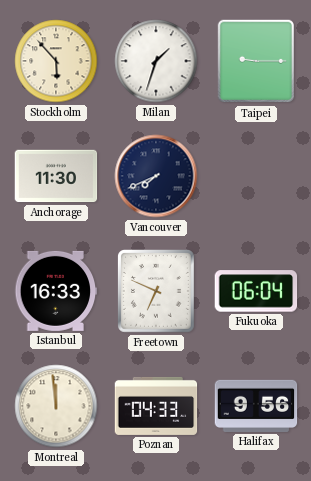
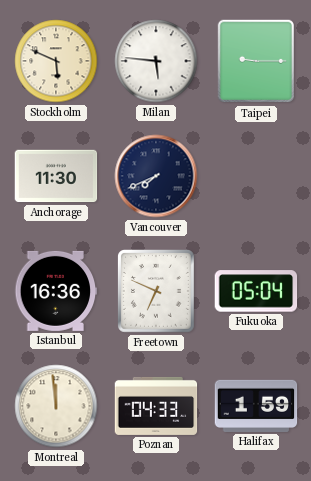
Stockholm: 5:53 -> 5:49 (56, 61)
Milan: 1:33 -> 5:46 (156, 61)
Istanbul: 16:33 -> 16:36 (56, 291)
Fukuoka: 06:04 -> 05:04 (256, 291)
Halifax: 9:56 -> 1:59 (256, 406)
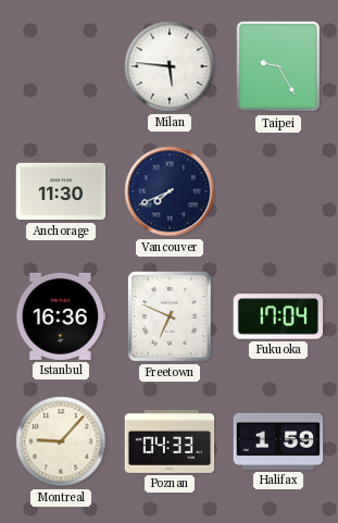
Stockholm: 5:49 -> none (56, 61)
Taipei: 9:15 -> 9:25 (277, 66)
Fukuoka: 05:04 -> 17:04 (278, 316)
Montreal: 11:59 -> 9:07 (61, 441)
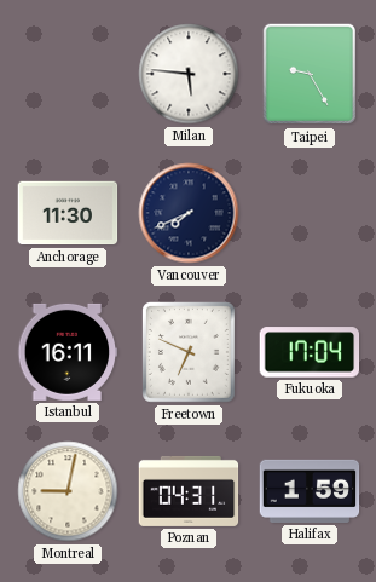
Istanbul: 16:36 -> 16:11 (68, 352)
Montreal: 9:07 -> 9:02 (68, 491)
Poznan: 04:33 -> 04:31 (189, 491)
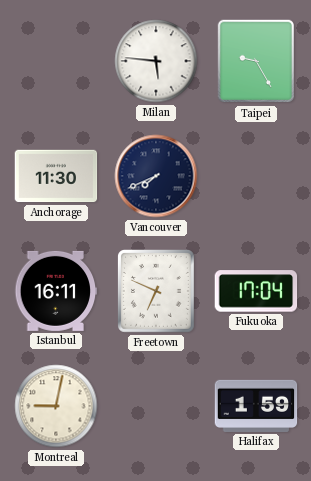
Poznan: 04:31 -> none (189, 491)
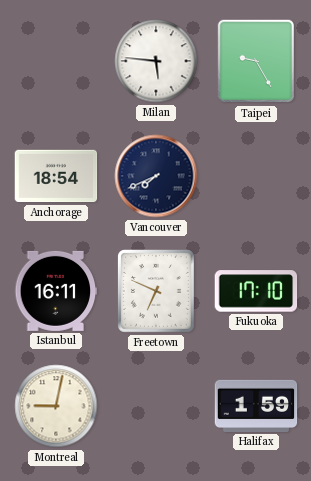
Anchorage: 11:30 -> 18:54 (56, 176)
Fukuoka: 17:04 -> 17:10 (256, 291)
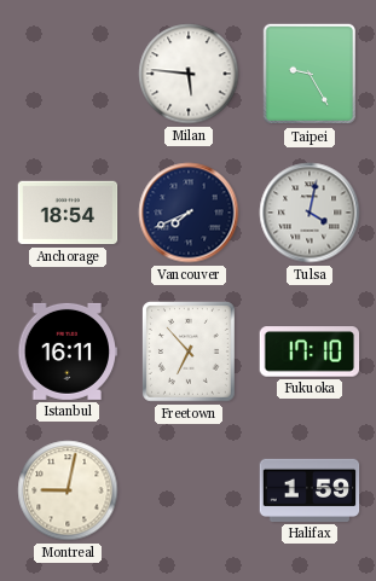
Tulsa: none -> 4:02 (310, 213)
Freetown: 6:49 -> 6:53 (190, 353)
